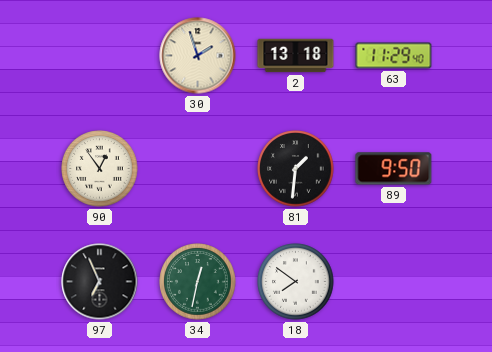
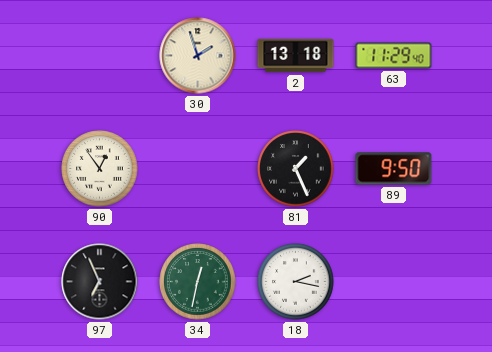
81: 1:31 -> 1:26 (296, 169)
18: 7:51 -> 2:17 (296, 282)
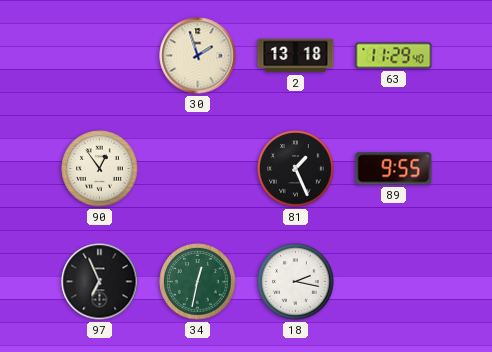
89: 9:50 -> 9:55 (394, 169)
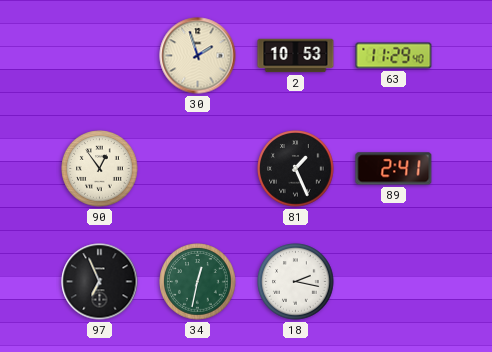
2: 13:18 -> 10:53 (296, 56)
89: 9:55 -> 2:41 (394, 169)
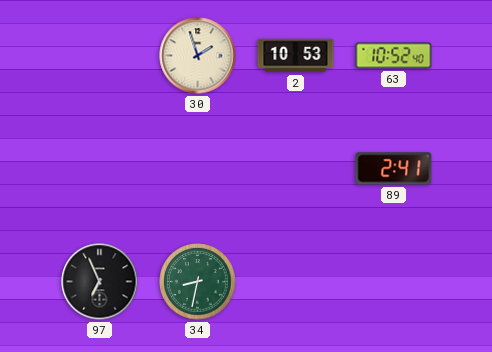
63: 11:29 -> 10:52 (394, 56)
90: 12:54 -> none (100, 169)
81: 1:26 -> none (296, 169)
34: 12:32 -> 8:32 (198, 282)
18: 2:17 -> none (296, 282)
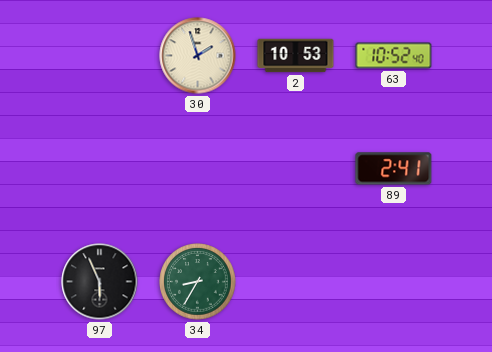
97: 6:56 -> 5:56 (100, 282)
34: 8:32 -> 8:35 (198, 282)
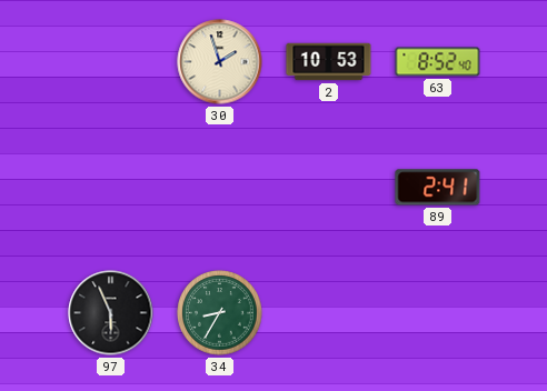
63: 10:52 -> 8:52 (438, 62)
